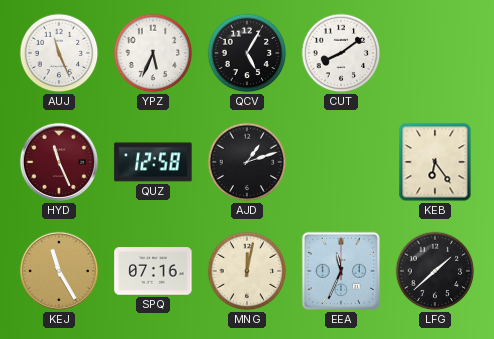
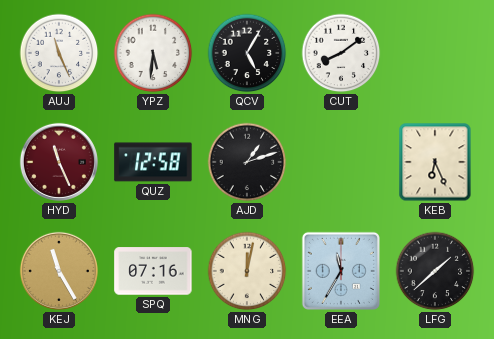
YPZ: 5:34 -> 5:31 (153, 53)
KEB: 6:24 -> 6:26 (435, 162)
EEA: 11:34 -> 11:35 (341, 271)
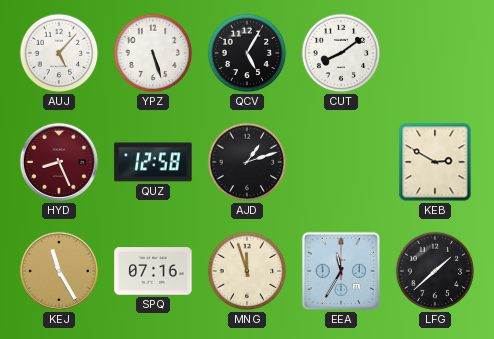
AUJ: 11:26 -> 5:07 (59, 53)
YPZ: 5:31 -> 5:27 (153, 53)
HYD: 11:26 -> 8:26 (59, 162)
KEB: 6:26 -> 2:50 (435, 162)
MNG: 12:02 -> 11:57 (247, 271)
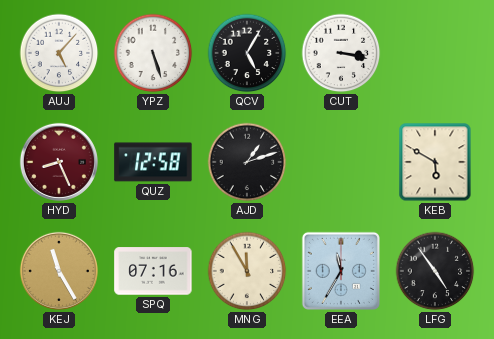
CUT: 8:09 -> 3:17 (341, 53)
KEB: 2:50 -> 5:50 (435, 162)
MNG: 11:57 -> 11:55 (247, 271)
LFG: 1:38 -> 4:54 (435, 271)
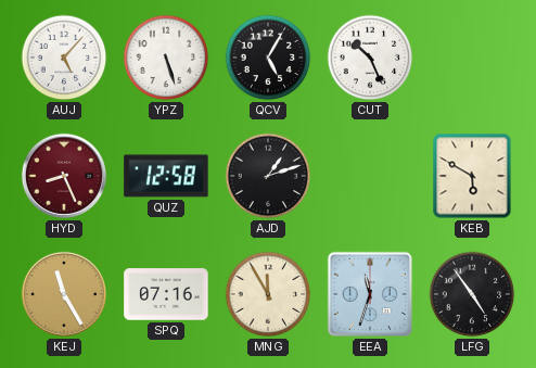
CUT: 3:17 -> 10:26 (370, 58)
EEA: 11:35 -> 11:33 (370, 294)
